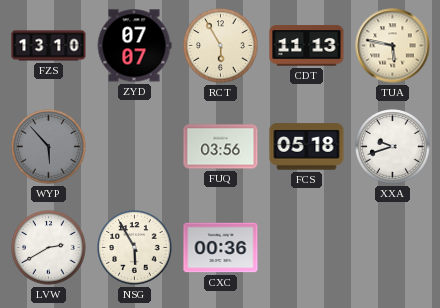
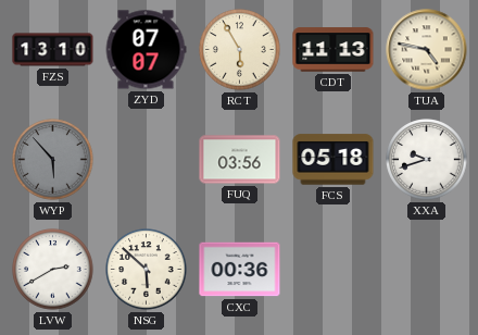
TUA: 5:47 -> 4:47 (427, 50)
NSG: 5:55 -> 5:52 (147, 270)
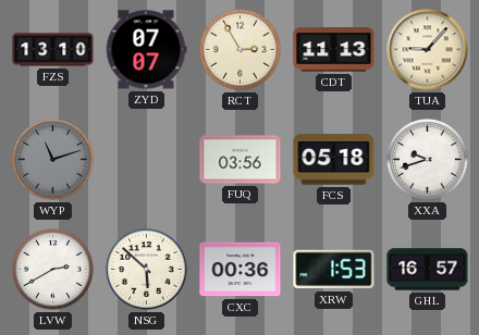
RCT: 5:55 -> 2:55 (241, 50)
TUA: 4:47 -> 9:07 (428, 50)
WYP: 5:53 -> 11:12 (53, 160)
XRW: none -> 1:53 (334, 270)
GHL: none -> 16:57 (428, 270)
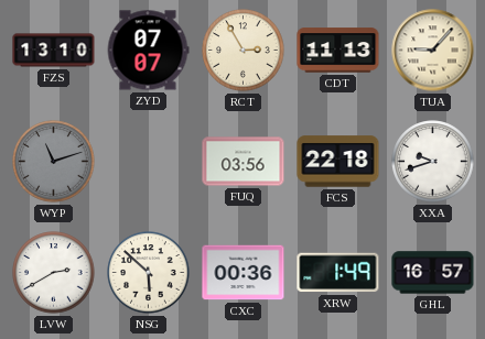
FCS: 05:18 -> 22:18 (338, 162)
XRW: 1:53 -> 1:49 (338, 273)
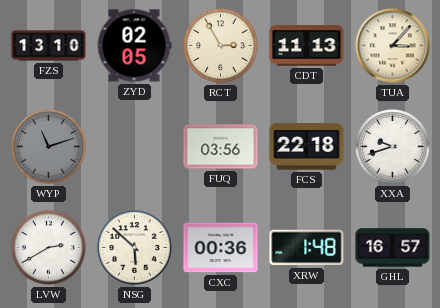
ZYD: 07:07 -> 02:05 (134, 46)
TUA: 9:07 -> 3:07 (393, 46)
XRW: 1:49 -> 1:48 (307, 248)
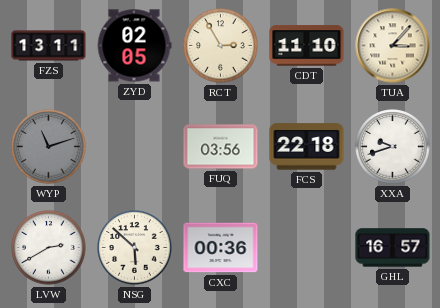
FZS: 13:10 -> 13:11 (49, 46)
CDT: 11:13 -> 11:10 (307, 46)
XRW: 1:48 -> none (307, 248)
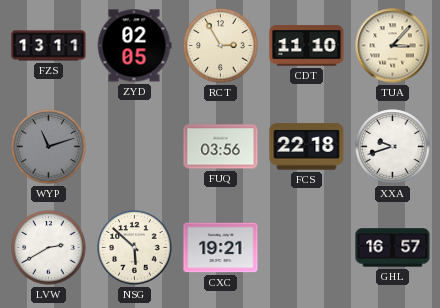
CXC: 00:36 -> 19:21 (221, 248)
